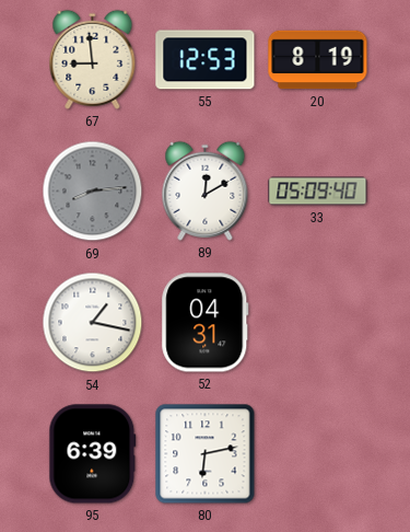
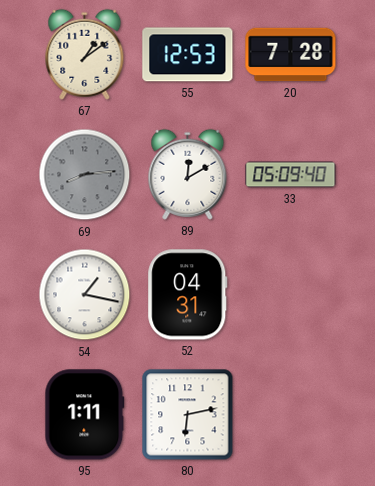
67: 8:59 -> 1:09 (85, 54)
20: 8:19 -> 7:28 (291, 55)
95: 6:39 -> 1:11 (85, 415)
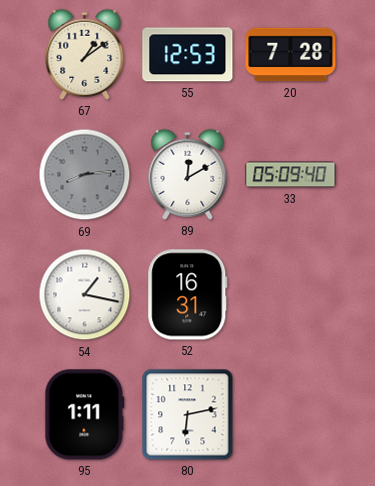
52: 04:31 -> 16:31 (188, 295)
